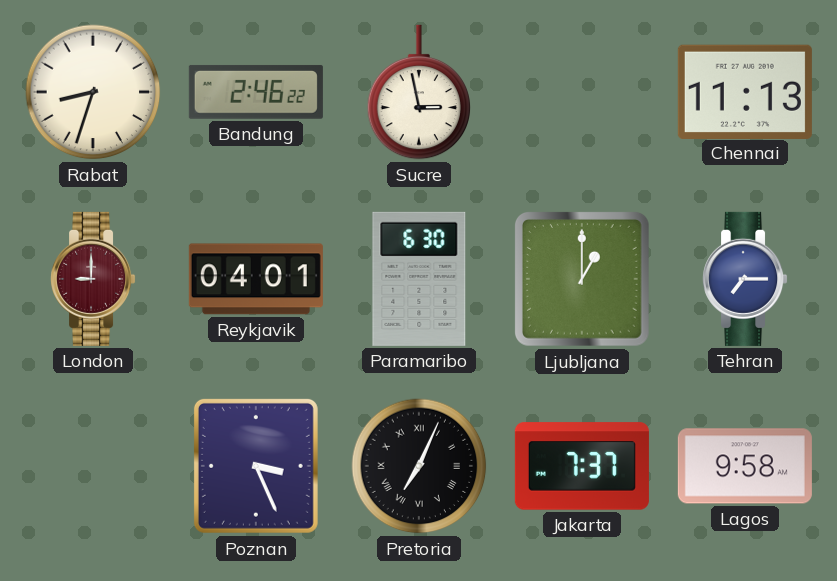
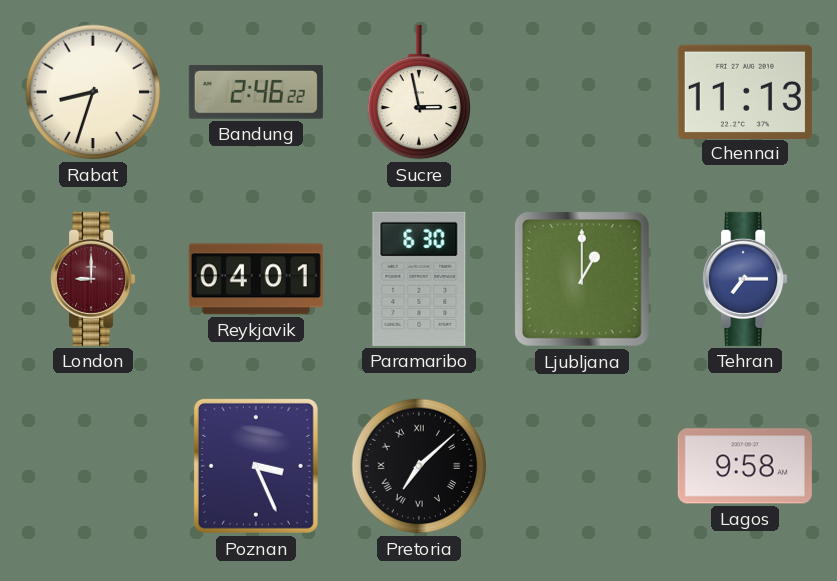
Pretoria: 7:04 -> 7:08 (419, 466)
Jakarta: 7:37 -> none (582, 466)
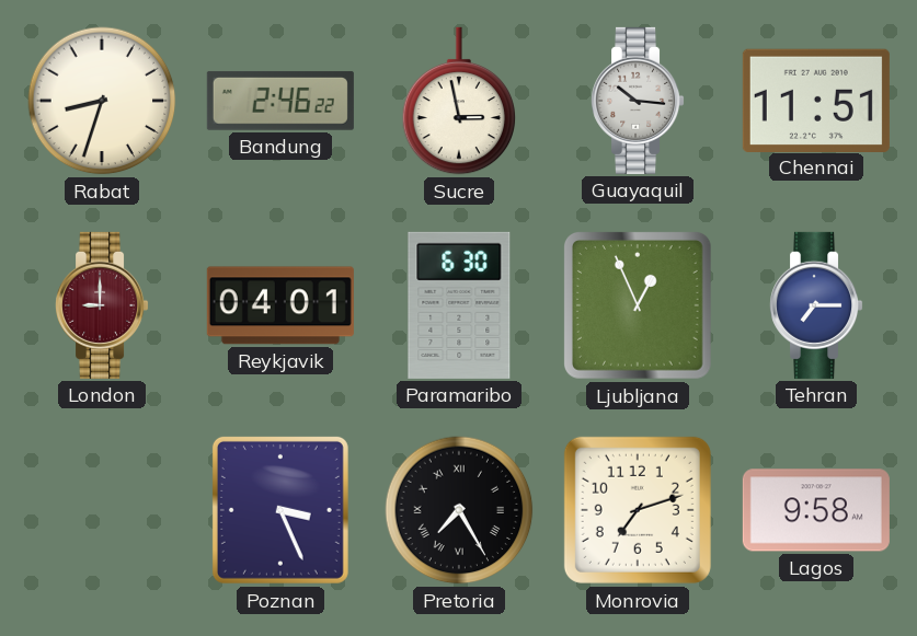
Guayaquil: none -> 10:16 (639, 101)
Chennai: 11:13 -> 11:51 (816, 100)
Ljubljana: 1:00 -> 12:56 (638, 305)
Pretoria: 7:08 -> 7:25 (459, 510)
Monrovia: none -> 7:12 (638, 510)
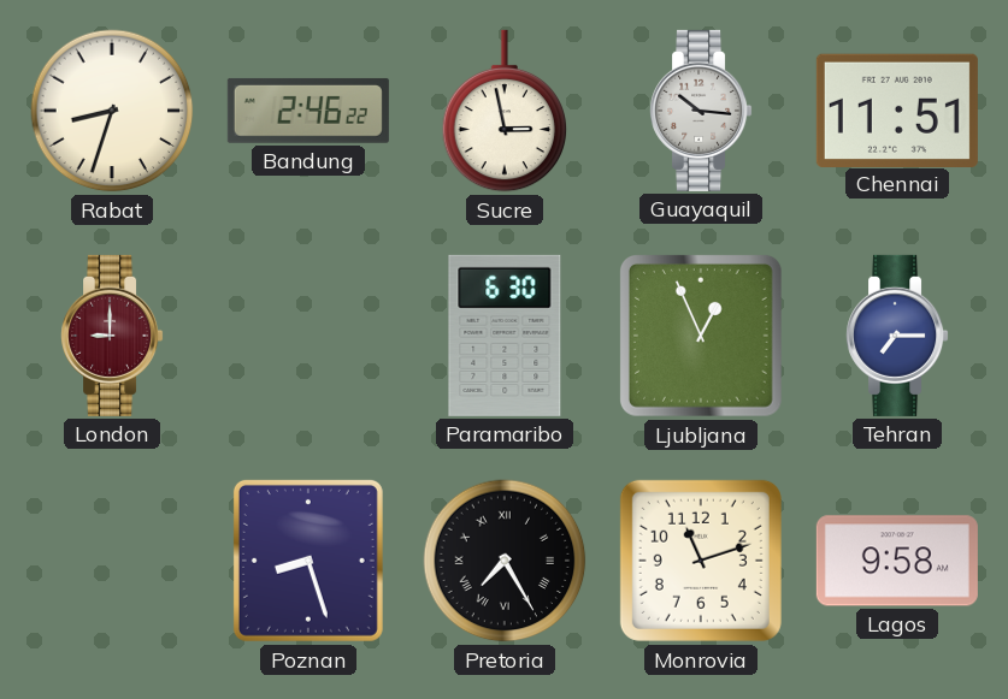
Reykjavik: 04:01 -> none (280, 305)
Poznan: 3:26 -> 8:27 (308, 561)
Monrovia: 7:12 -> 11:12 (701, 561)
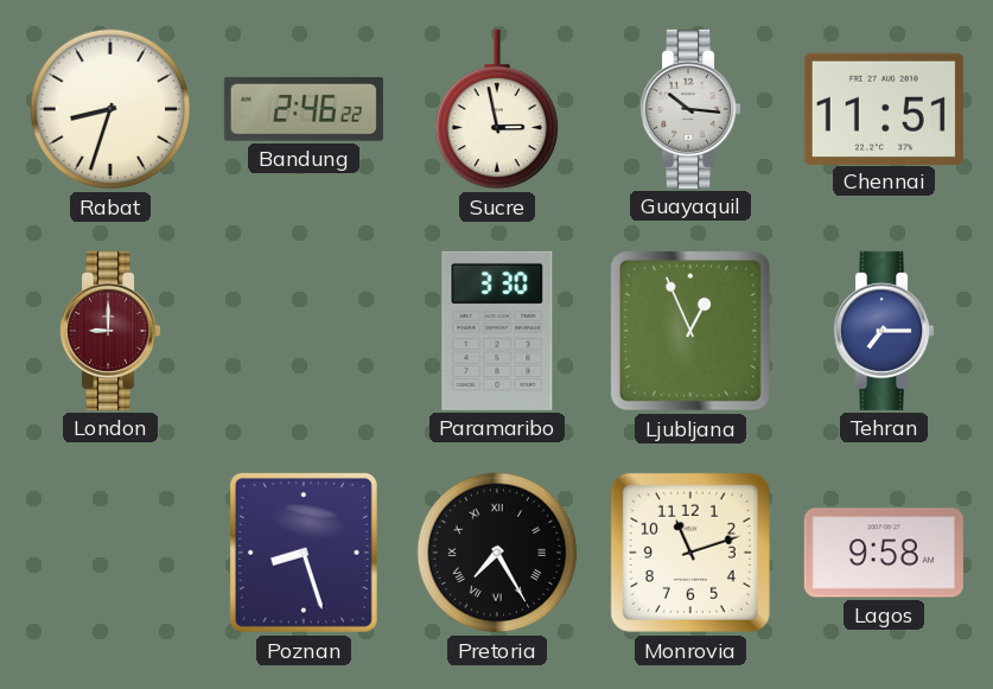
Paramaribo: 6:30 -> 3:30 (497, 331)
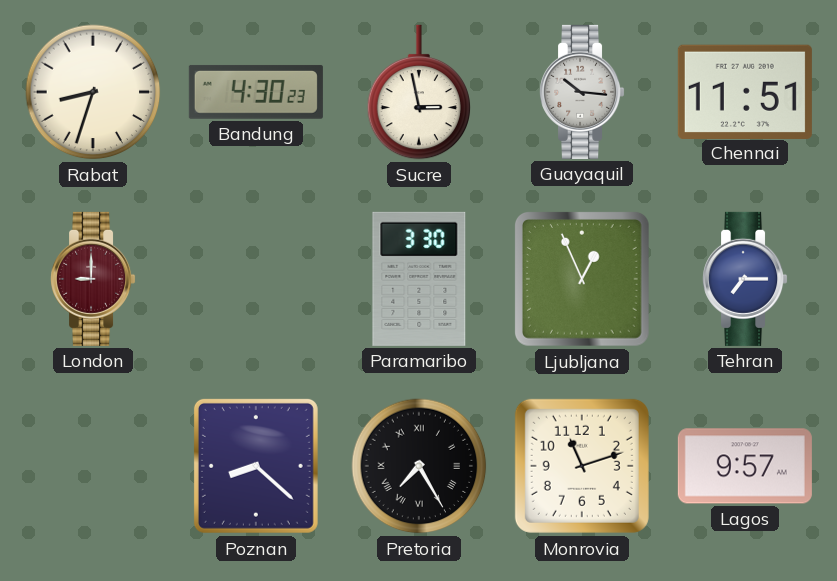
Bandung: 2:46 -> 4:30 (256, 92)
Poznan: 8:27 -> 8:22 (256, 466)
Lagos: 9:58 -> 9:57 (745, 466)
